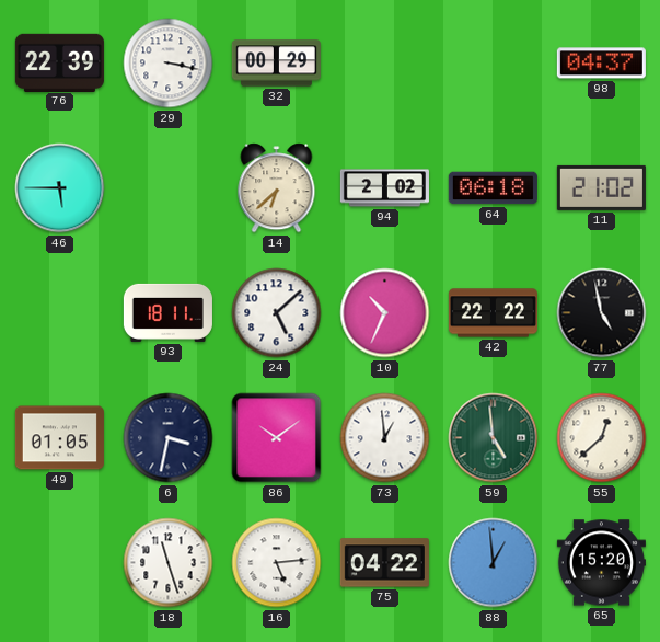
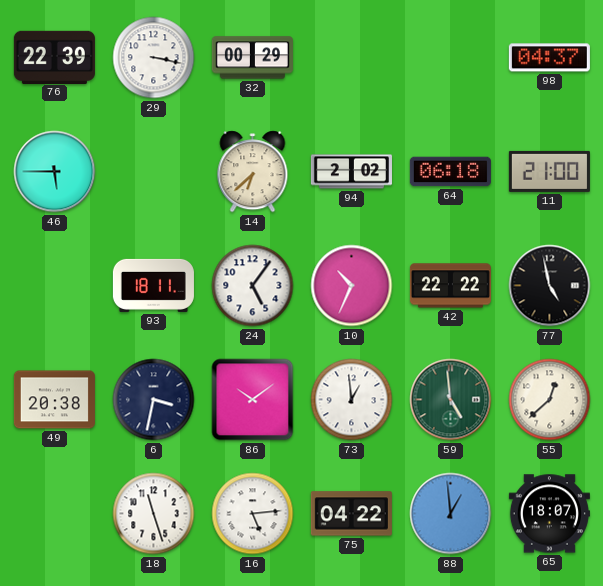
11: 21:02 -> 21:00 (549, 171)
24: 5:08 -> 5:06 (253, 286)
49: 01:05 -> 20:38 (54, 400)
65: 15:20 -> 18:07 (549, 514)
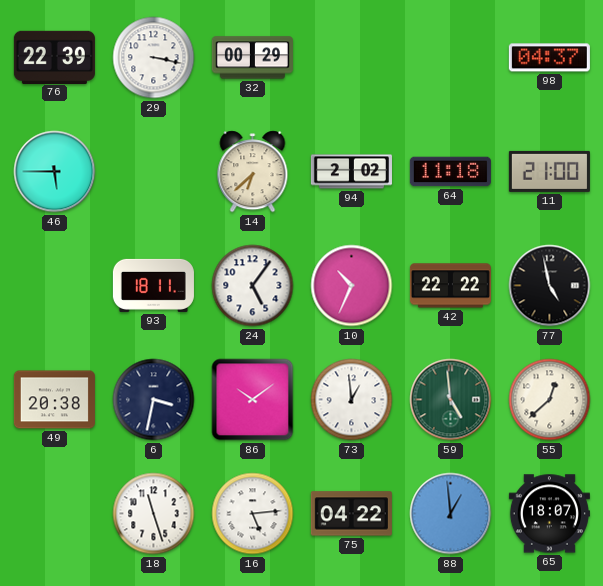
64: 06:18 -> 11:18 (450, 172)
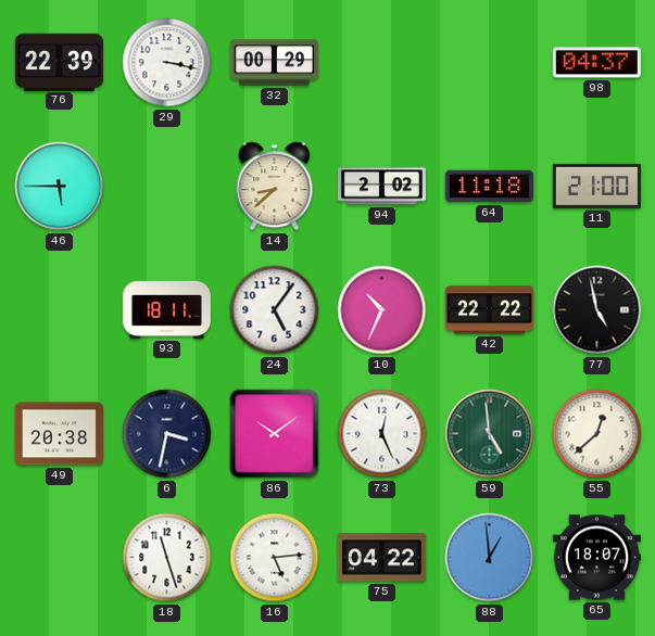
14: 6:38 -> 8:38 (275, 187)
73: 12:59 -> 12:26 (382, 434)
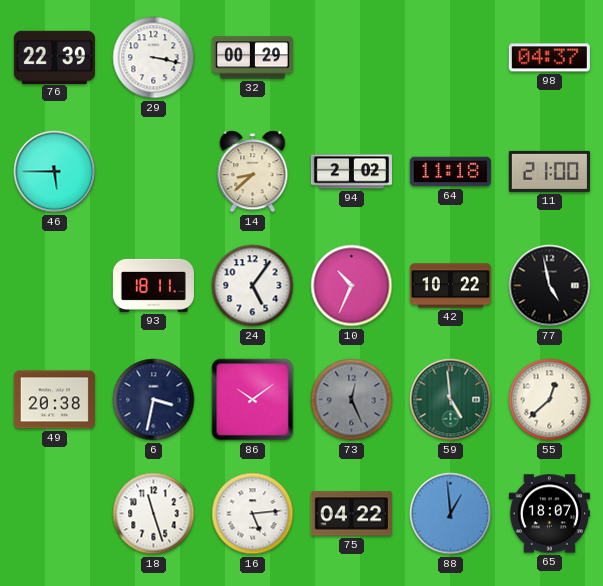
42: 22:22 -> 10:22 (450, 286)
73 dial: white -> grey (352, 400)
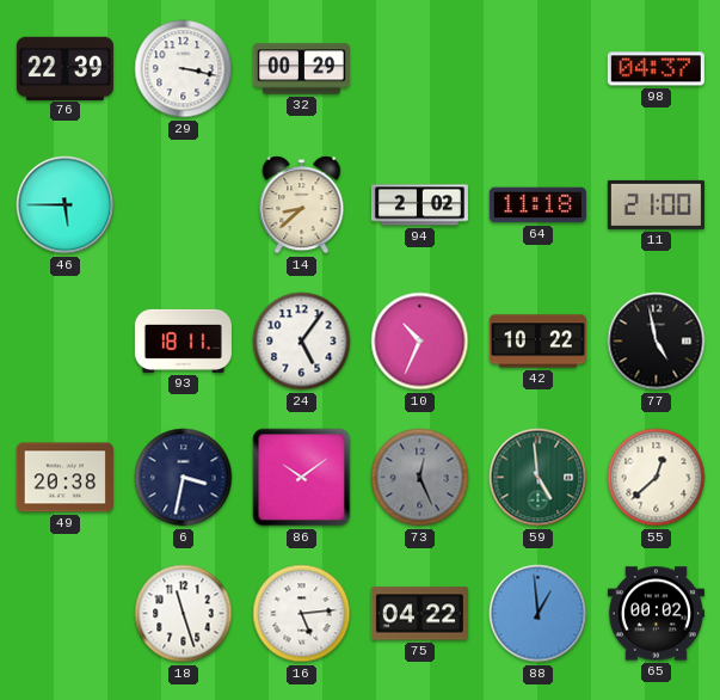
65: 18:07 -> 00:02 (656, 614)
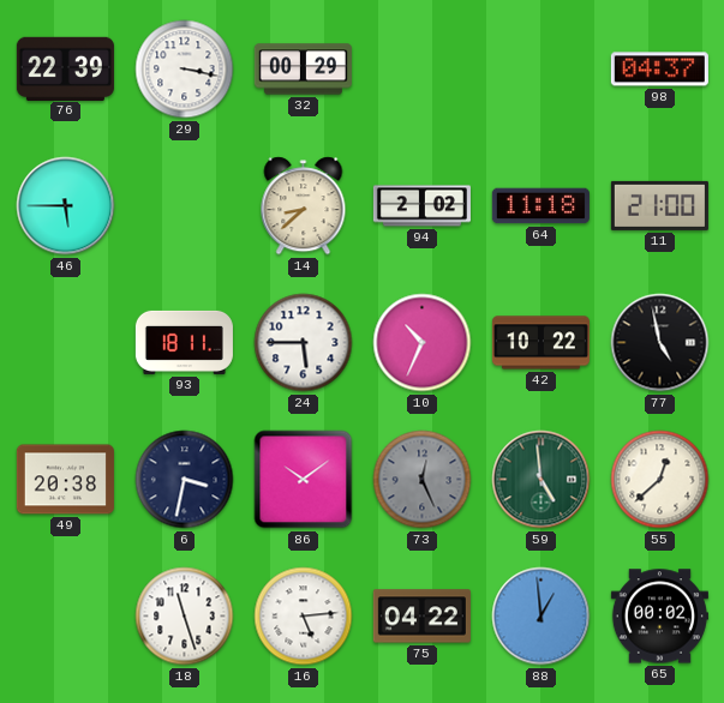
24: 5:06 -> 5:45 (304, 343)
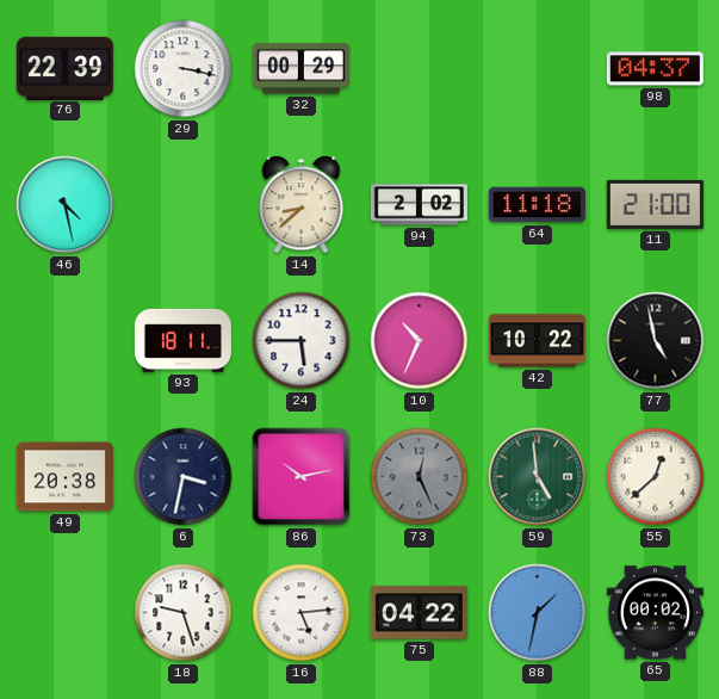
46: 5:45 -> 4:28 (66, 205)
86: 10:09 -> 10:13 (302, 477)
18: 11:27 -> 9:27 (184, 613)
88: 12:59 -> 1:32 (538, 613)
